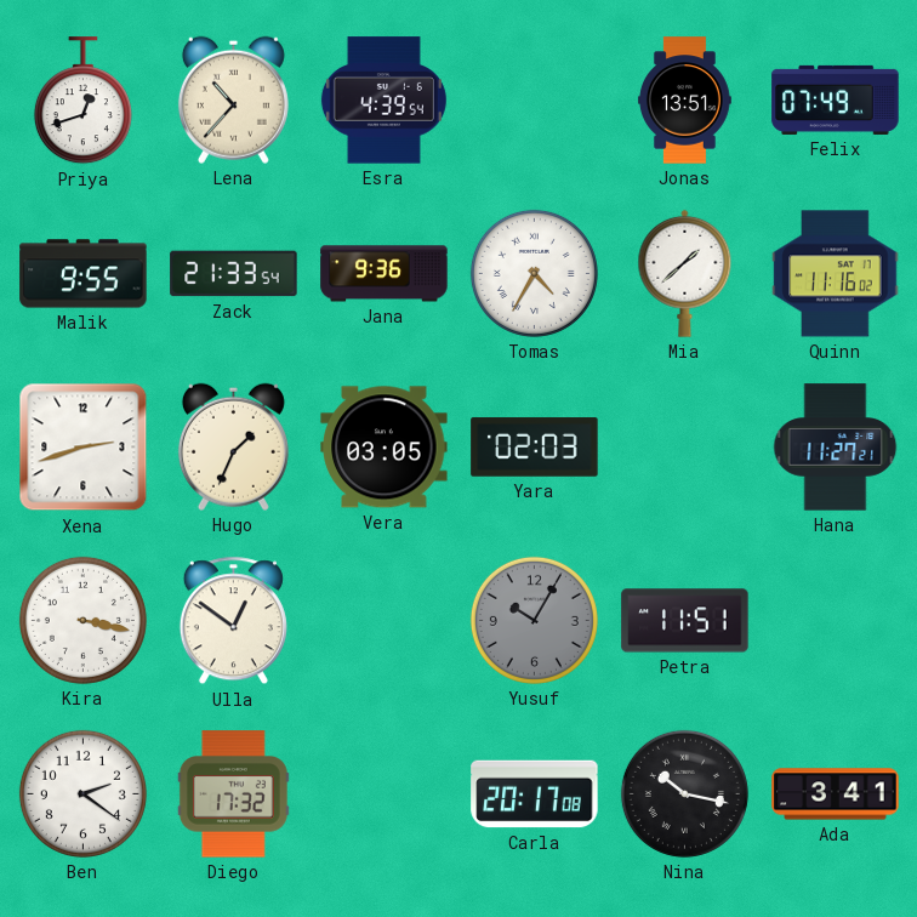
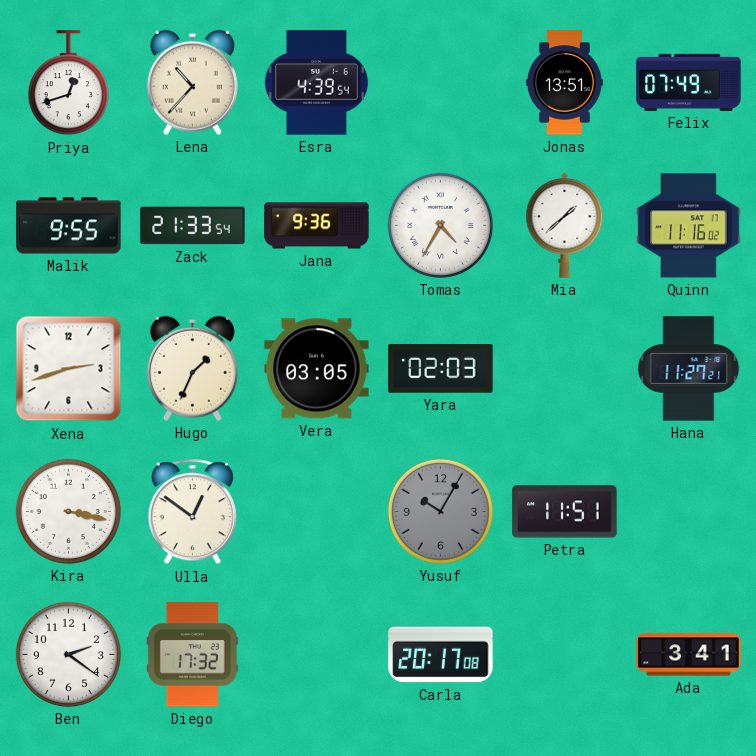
Nina: 10:17 -> none (684, 793)
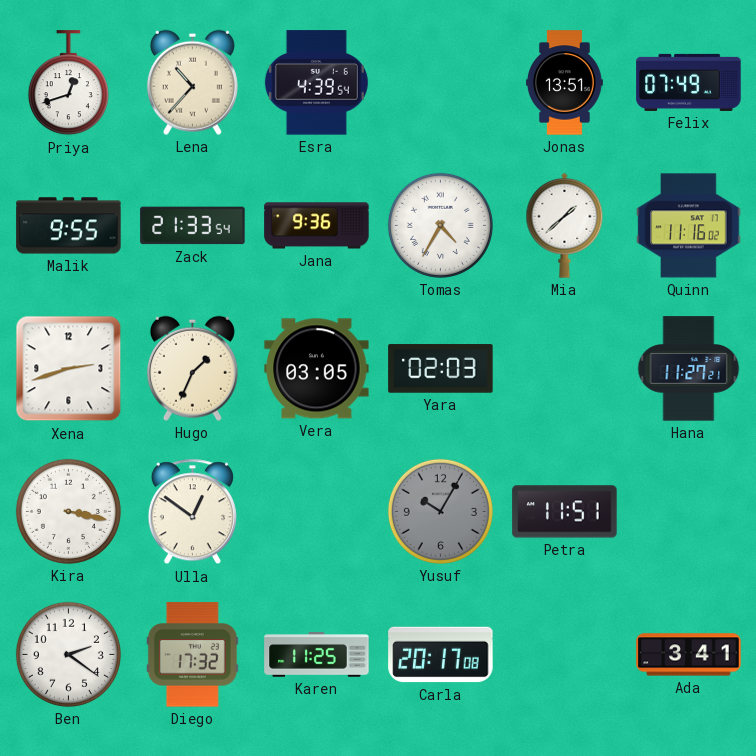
Karen: none -> 11:25 (317, 655)
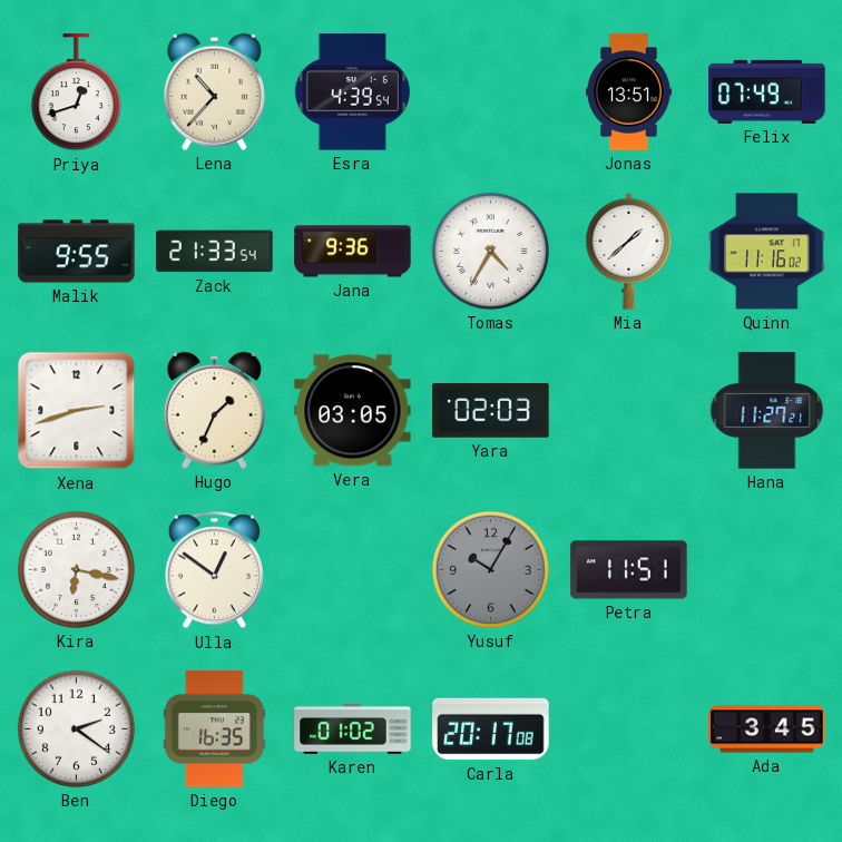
Kira: 3:17 -> 6:17 (76, 569)
Diego: 17:32 -> 16:35 (214, 730)
Karen: 11:25 -> 01:02 (353, 730)
Ada: 3:41 -> 3:45 (767, 730)
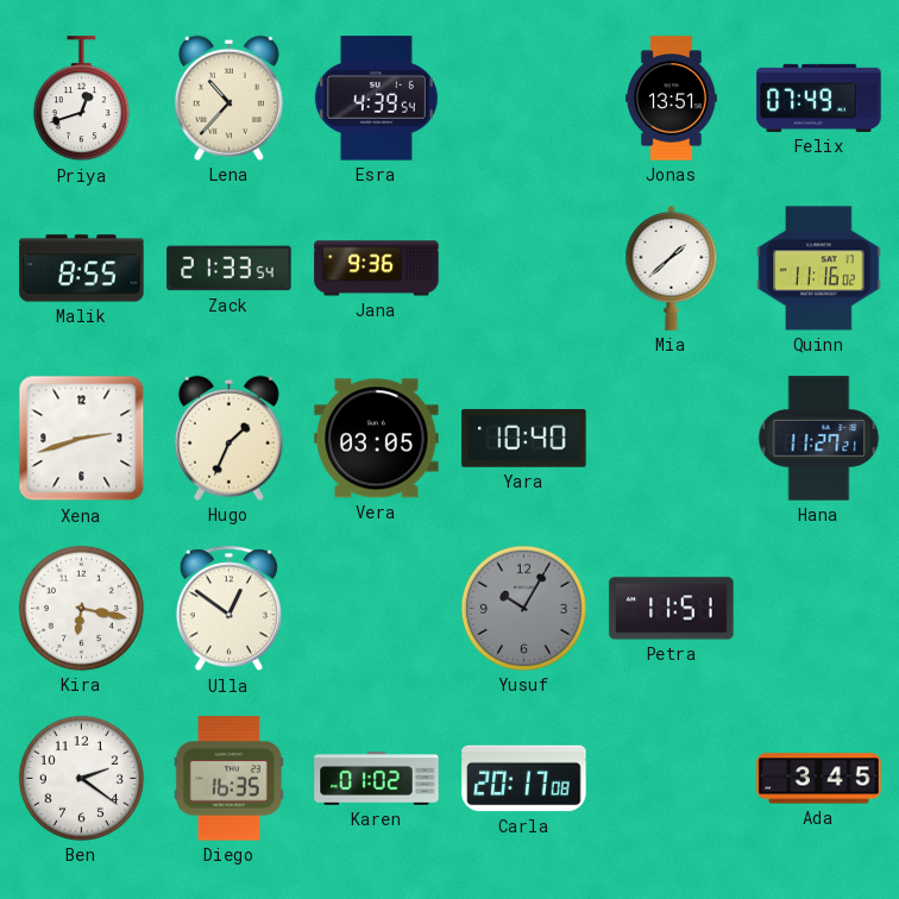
Malik: 9:55 -> 8:55 (82, 269)
Tomas: 4:35 -> none (490, 251)
Yara: 02:03 -> 10:40 (524, 439)
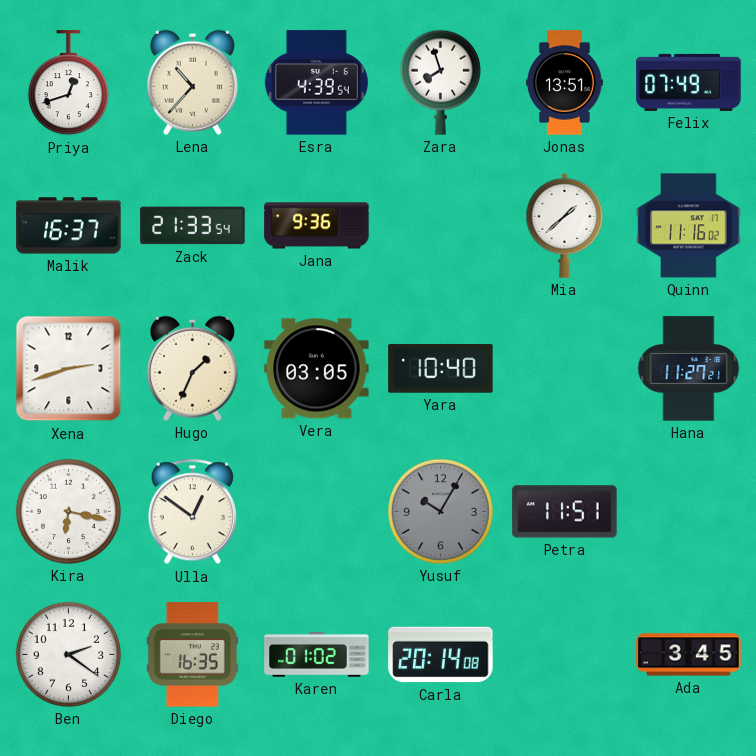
Zara: none -> 7:57 (440, 82)
Malik: 8:55 -> 16:37 (69, 226)
Carla: 20:17 -> 20:14 (441, 655)
